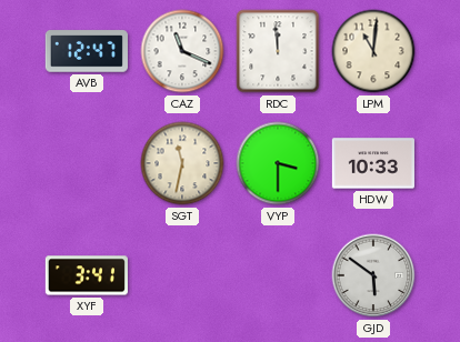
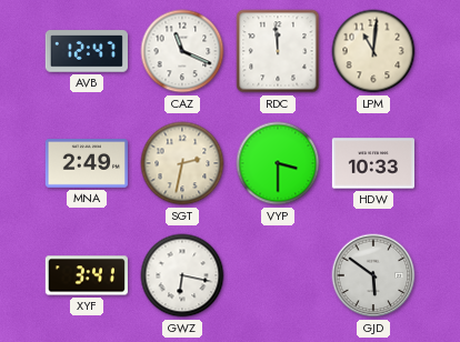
MNA: none -> 2:49 (87, 164)
SGT: 11:32 -> 2:32 (182, 163)
GWZ: none -> 6:17 (182, 275)
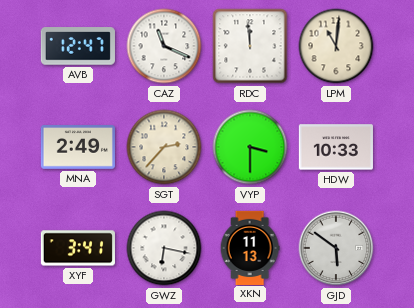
SGT: 2:32 -> 2:37 (164, 147)
XKN: none -> 11:13 (250, 247)
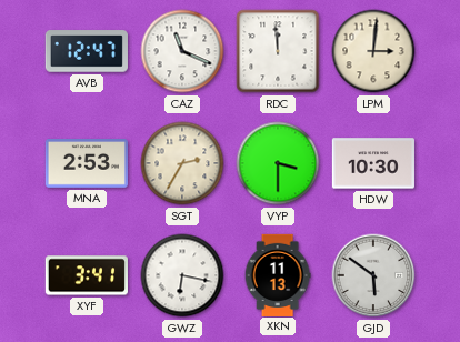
LPM: 11:01 -> 3:01 (373, 51)
MNA: 2:49 -> 2:53 (87, 164)
SGT: 2:37 -> 2:35 (182, 163)
HDW: 10:33 -> 10:30 (373, 163)
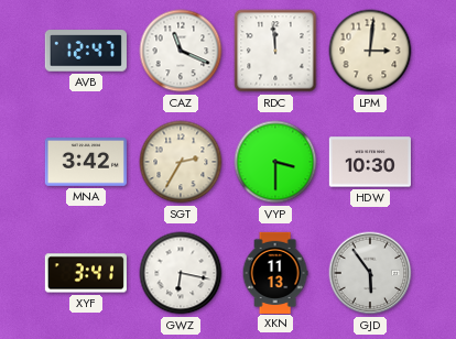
MNA: 2:53 -> 3:42 (86, 163)
GJD: 5:51 -> 5:54 (370, 273)
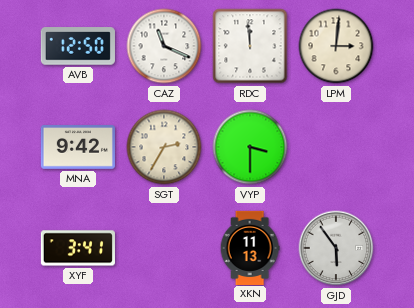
AVB: 12:47 -> 12:50 (78, 46)
MNA: 3:42 -> 9:42 (78, 148)
HDW: 10:30 -> none (370, 162)
GWZ: 6:17 -> none (181, 273)
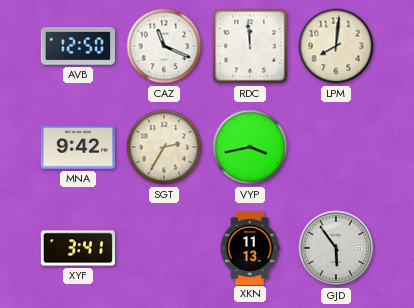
LPM: 3:01 -> 8:01 (336, 46)
VYP: 3:30 -> 3:43 (250, 147)
